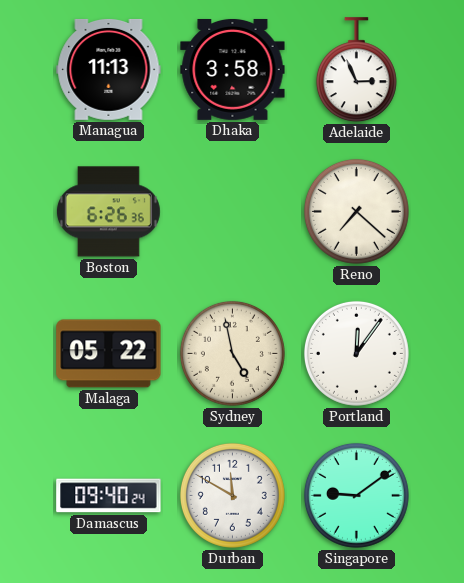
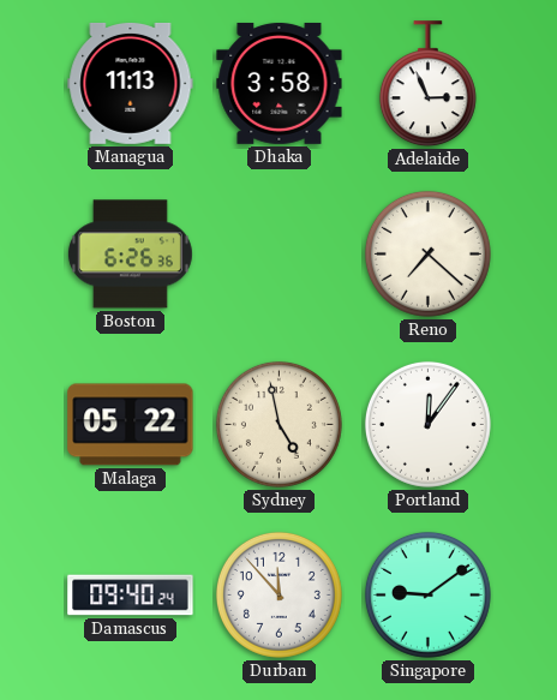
Durban: 11:50 -> 11:53 (278, 594)
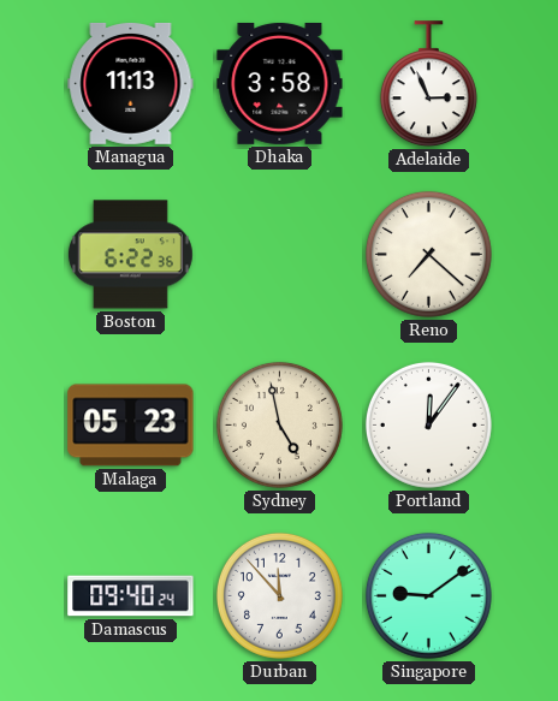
Boston: 6:26 -> 6:22 (130, 255)
Malaga: 05:22 -> 05:23 (131, 426)
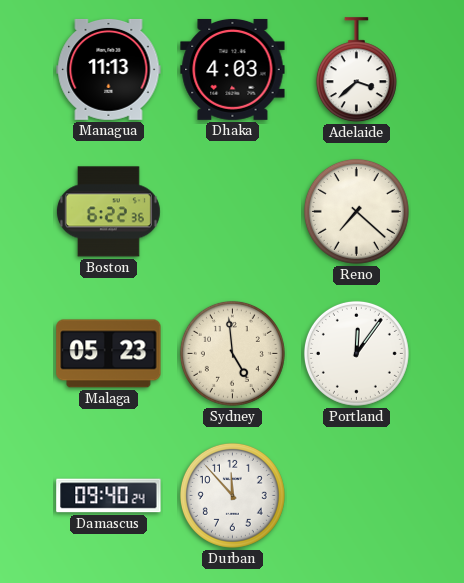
Dhaka: 3:58 -> 4:03 (233, 69)
Adelaide: 2:56 -> 3:38 (356, 70)
Sydney: 4:58 -> 4:59 (232, 353)
Singapore: 9:09 -> none (428, 595)
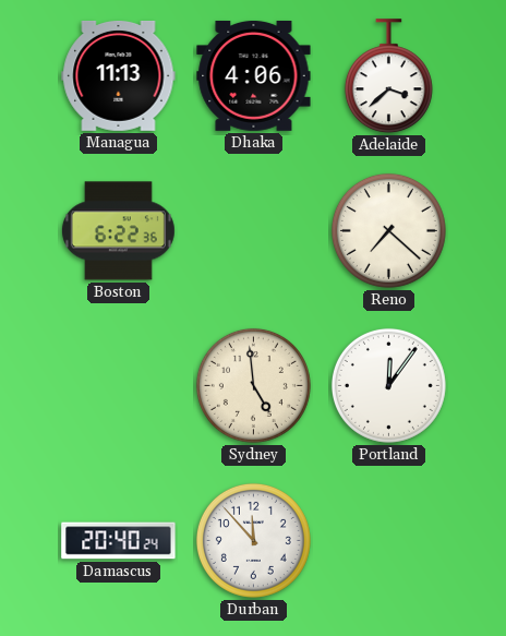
Dhaka: 4:03 -> 4:06 (254, 75)
Malaga: 05:23 -> none (109, 354)
Damascus: 09:40 -> 20:40 (119, 541)
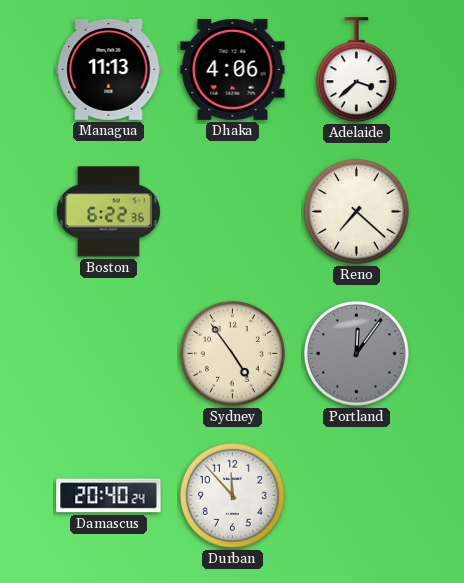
Sydney: 4:59 -> 4:54 (232, 353)
Portland dial: white -> grey (356, 353)
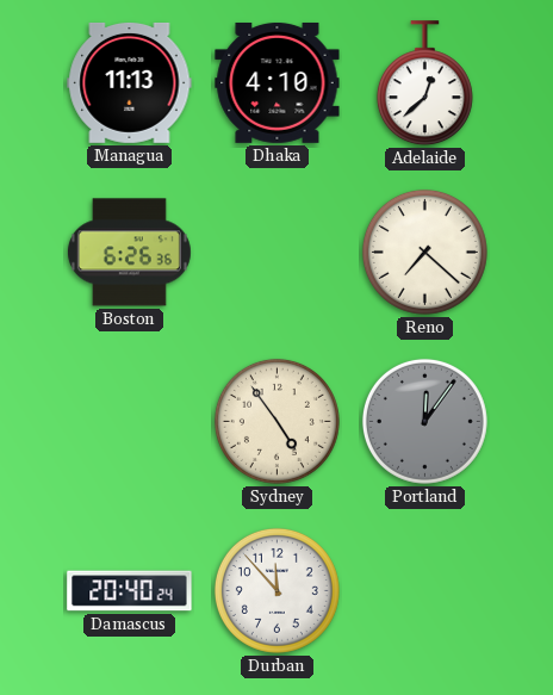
Dhaka: 4:06 -> 4:10 (278, 82)
Adelaide: 3:38 -> 12:38 (424, 83)
Boston: 6:22 -> 6:26 (129, 253)
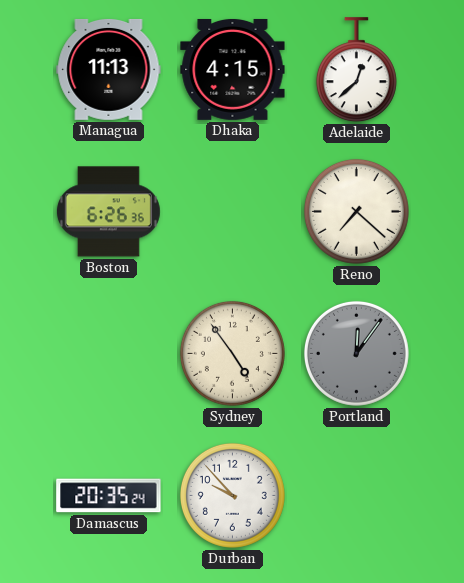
Dhaka: 4:10 -> 4:15 (233, 69)
Damascus: 20:40 -> 20:35 (109, 496)
Durban: 11:53 -> 9:53 (232, 495)
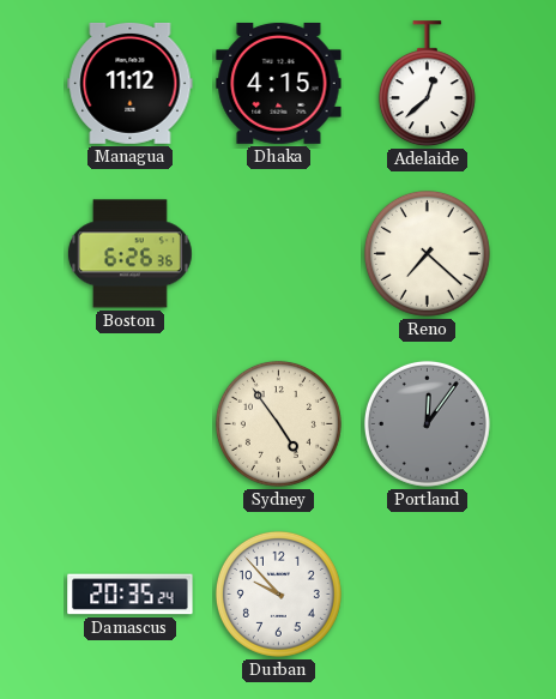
Managua: 11:13 -> 11:12 (131, 83)
